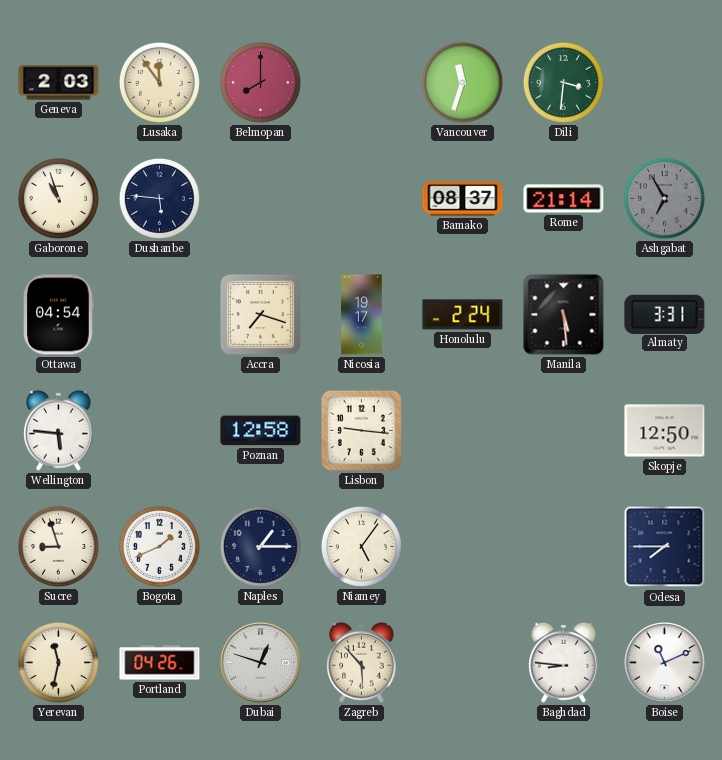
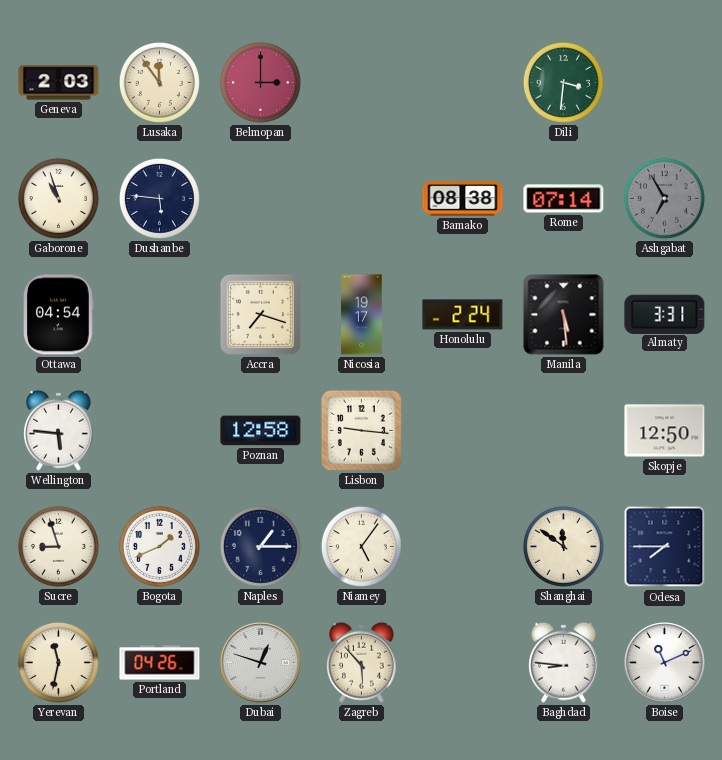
Belmopan: 8:00 -> 3:00 (260, 82)
Vancouver: 11:33 -> none (462, 82)
Bamako: 08:37 -> 08:38 (463, 199)
Rome: 21:14 -> 07:14 (564, 199)
Shanghai: none -> 11:51 (563, 546)
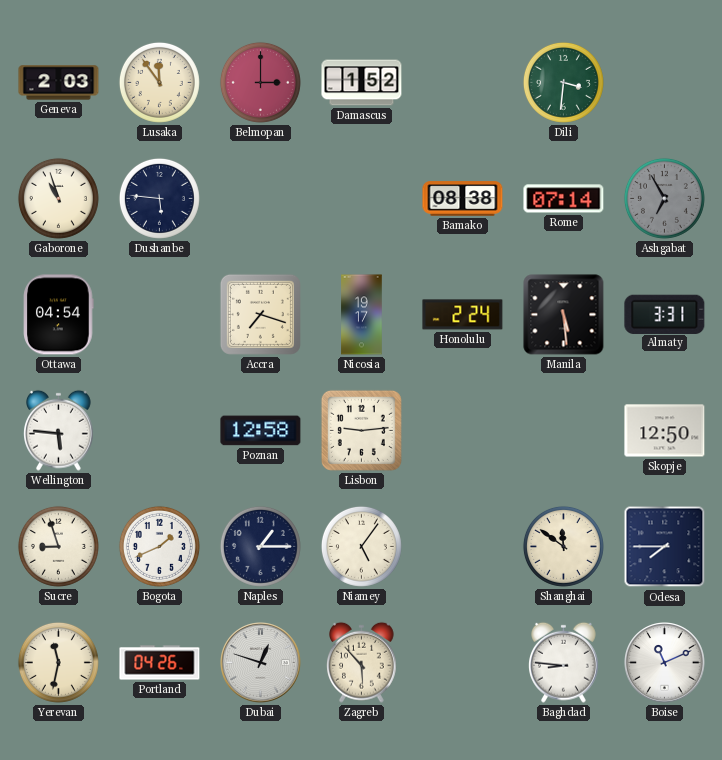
Damascus: none -> 1:52 (362, 83)
Lisbon: 9:16 -> 9:14 (361, 430)
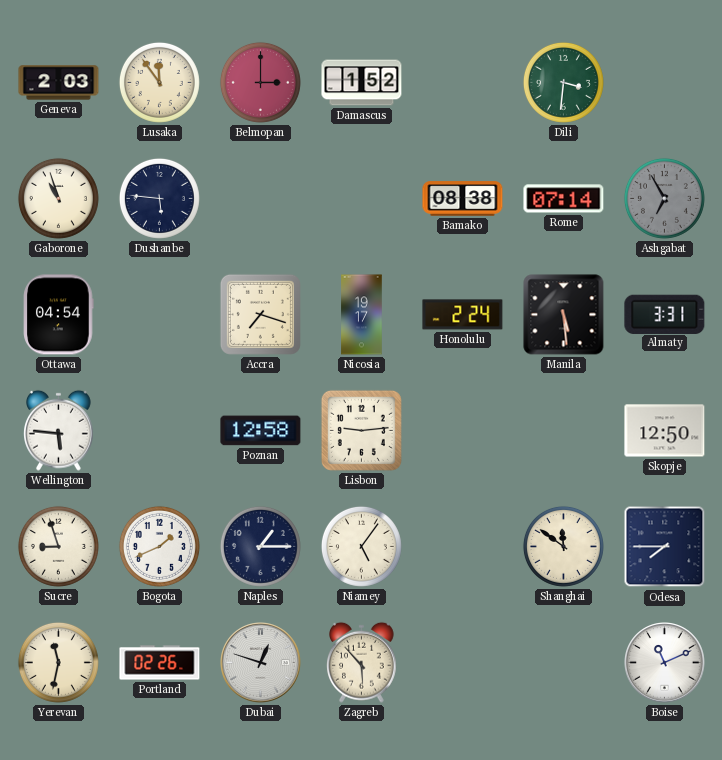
Portland: 04:26 -> 02:26 (160, 663)
Baghdad: 8:46 -> none (564, 662)
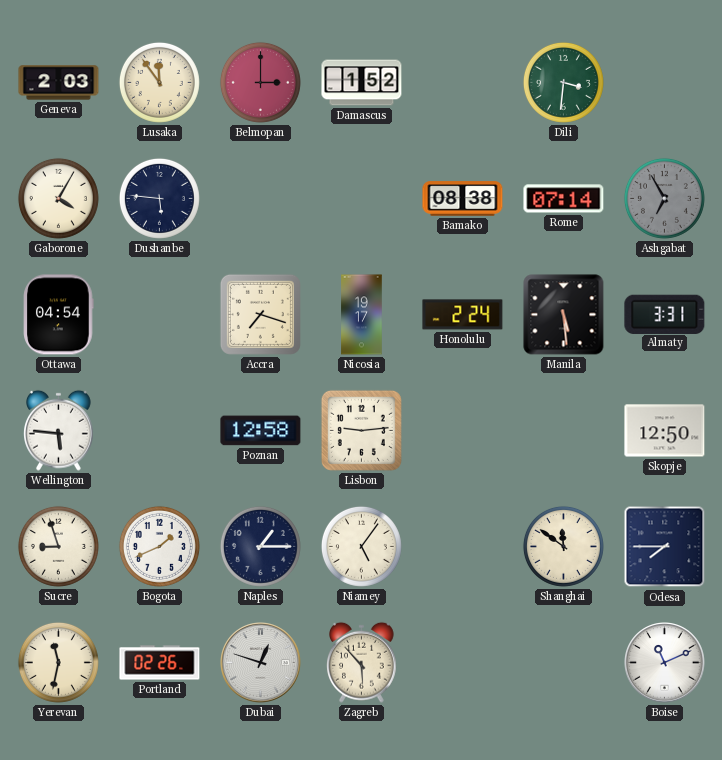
Gaborone: 10:57 -> 4:05 (58, 198)
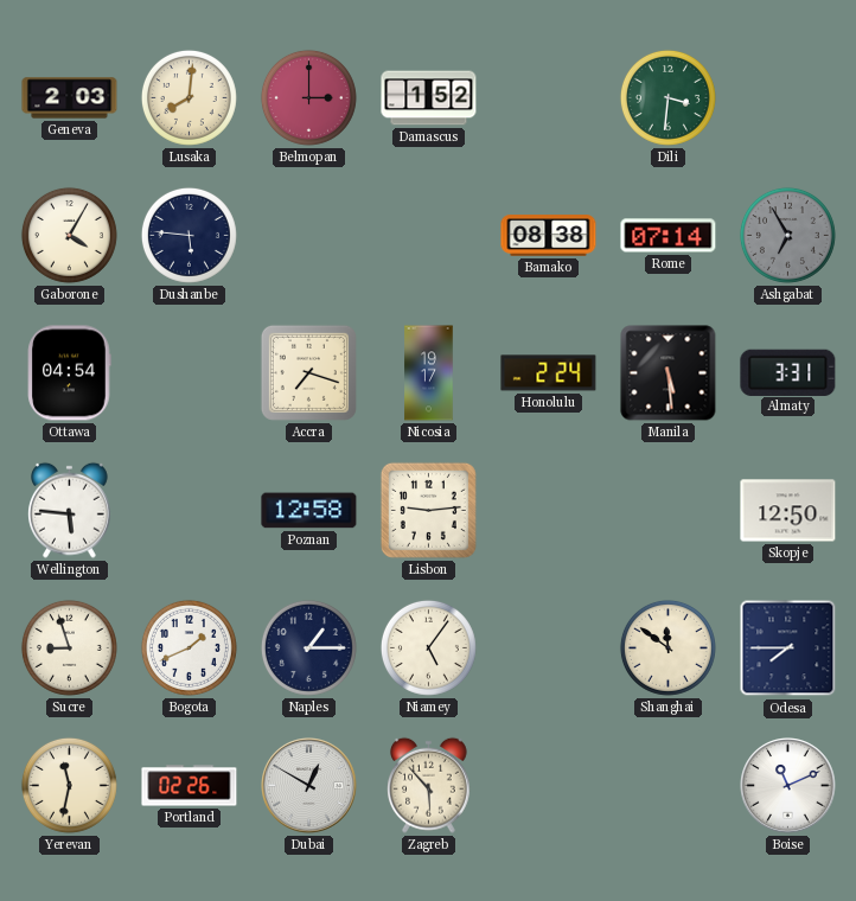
Lusaka: 11:54 -> 8:01 (189, 97)
Dubai: 12:48 -> 12:50 (309, 786)
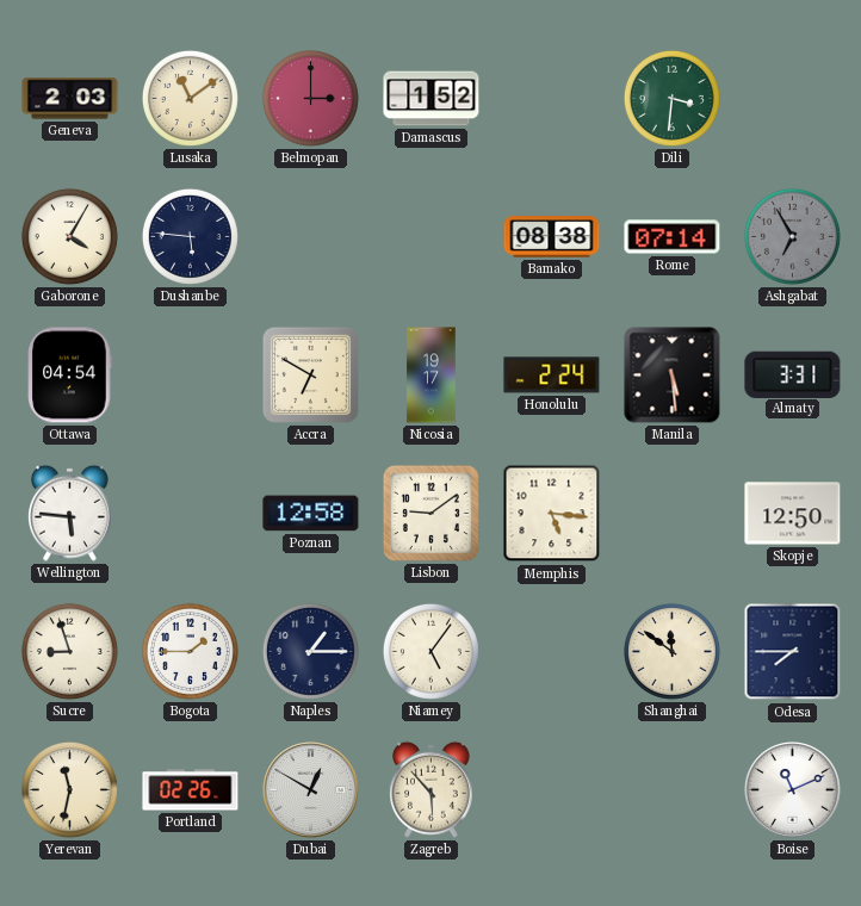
Lusaka: 8:01 -> 11:09 (190, 98)
Accra: 7:18 -> 6:50 (310, 374)
Lisbon: 9:14 -> 9:09 (430, 513)
Memphis: none -> 5:16 (552, 514)
Bogota: 1:41 -> 1:45 (190, 651)
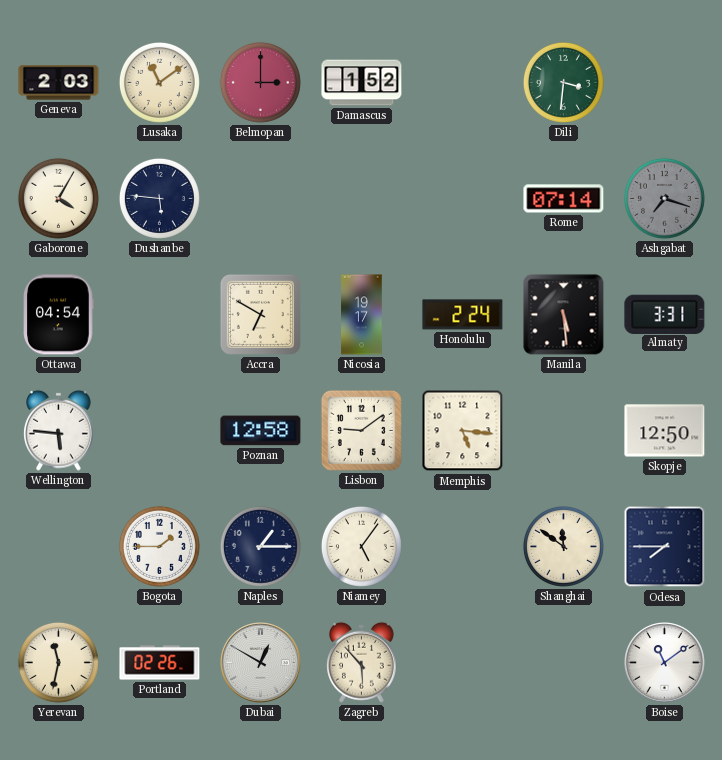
Bamako: 08:38 -> none (552, 237)
Ashgabat: 6:55 -> 7:18 (664, 198)
Sucre: 8:57 -> none (69, 651)
Boise: 11:11 -> 11:09 (665, 663)
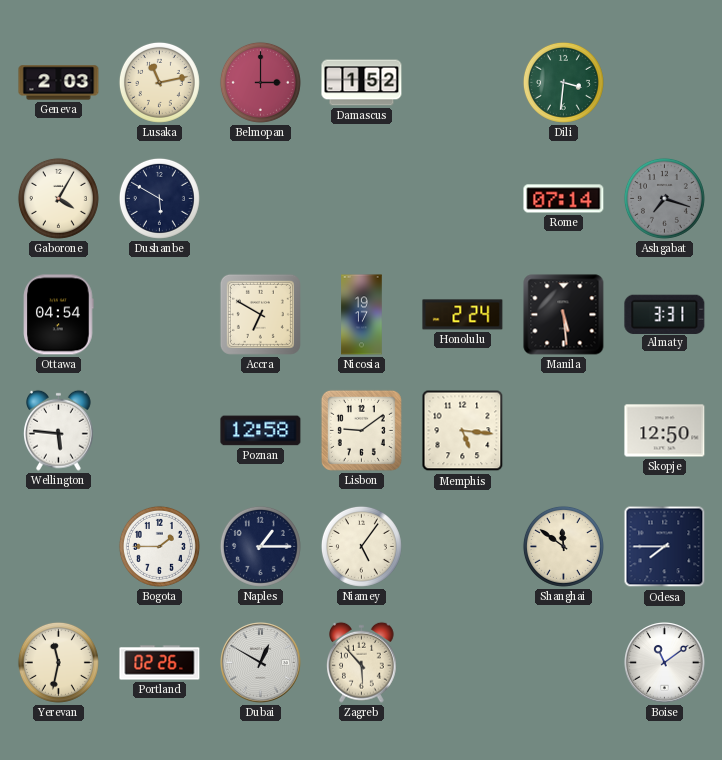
Lusaka: 11:09 -> 11:13 (159, 82)
Dushanbe: 5:46 -> 5:50 (159, 198)
